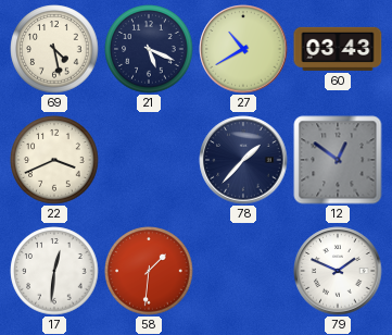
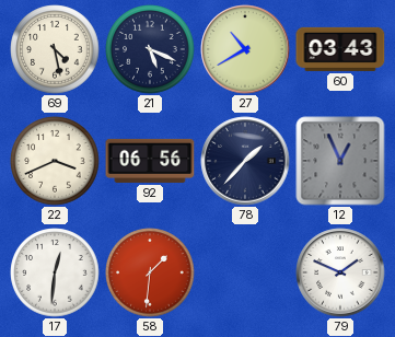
92: none -> 06:56 (150, 161)
12: 12:51 -> 12:56 (340, 161)
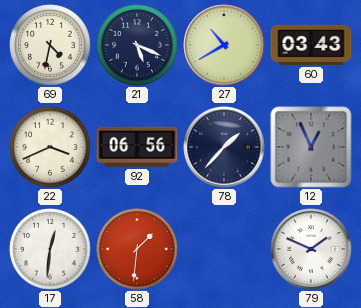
69: 4:28 -> 4:32 (50, 45)
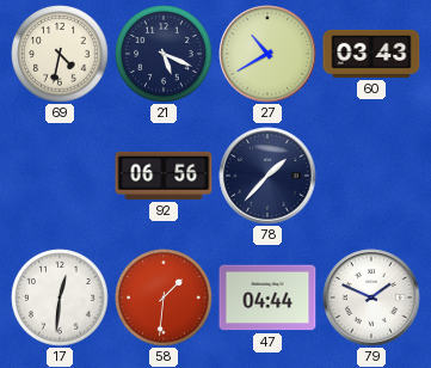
22: 3:41 -> none (50, 147)
12: 12:56 -> none (311, 147)
47: none -> 04:44 (267, 298)
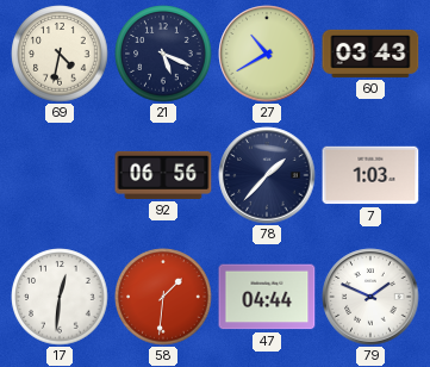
7: none -> 1:03 (370, 175)
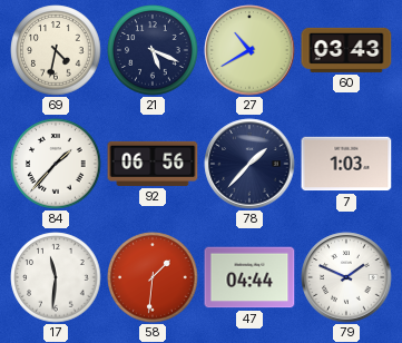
84: none -> 1:37 (56, 164)
17: 12:31 -> 11:31 (56, 277)
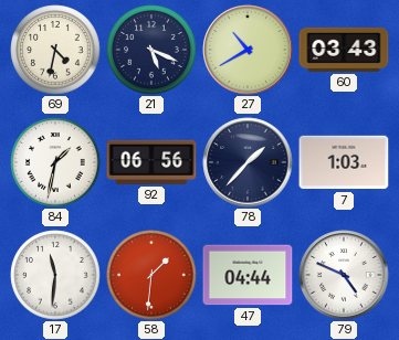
84: 1:37 -> 1:32 (55, 162)
79: 1:49 -> 4:49 (344, 275)
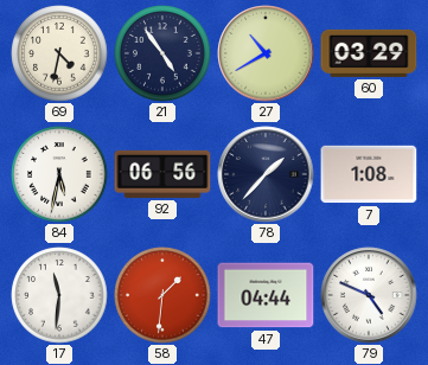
21: 5:19 -> 4:54 (162, 53)
60: 03:43 -> 03:29 (369, 53)
84: 1:32 -> 5:32 (59, 174)
7: 1:03 -> 1:08 (369, 174)
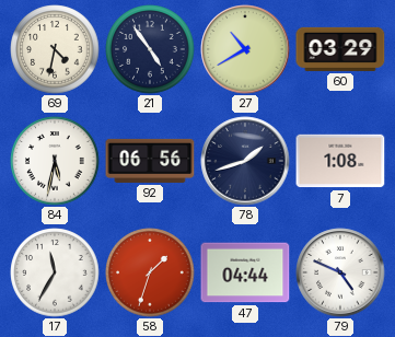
78: 1:37 -> 1:42 (245, 161)
17: 11:31 -> 11:35 (55, 272)
58: 1:31 -> 1:33 (150, 272)
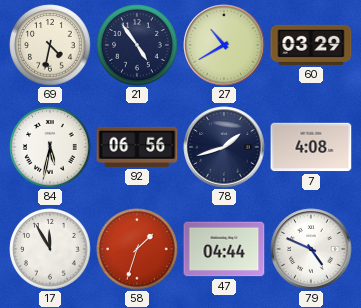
7: 1:08 -> 4:08 (311, 147)
17: 11:35 -> 11:55 (50, 249)
